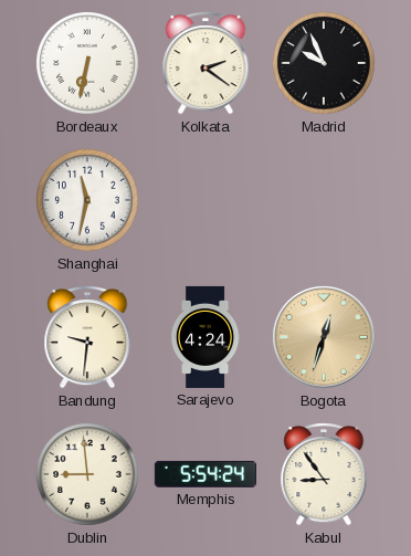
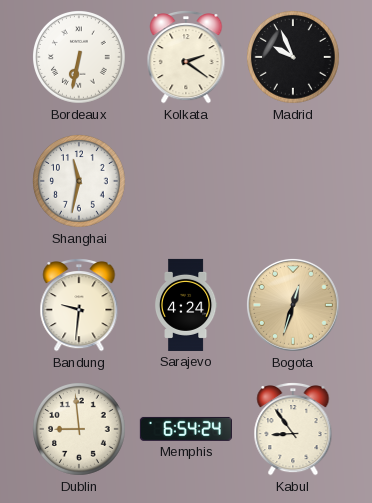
Memphis: 5:54 -> 6:54 (186, 429)
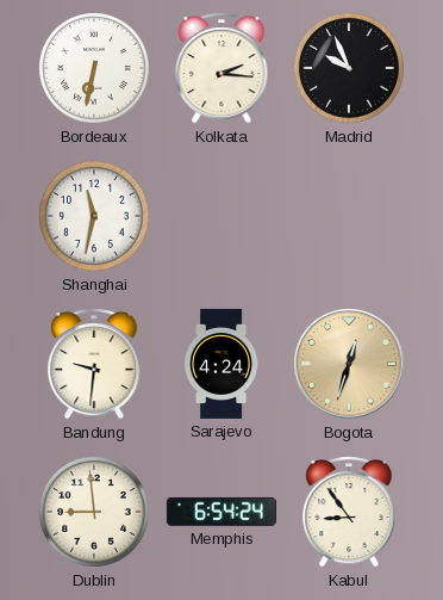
Kolkata: 2:21 -> 2:16 (221, 69)
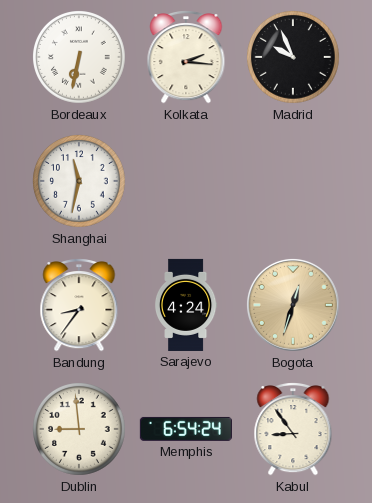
Bandung: 9:31 -> 8:36 (79, 306)
